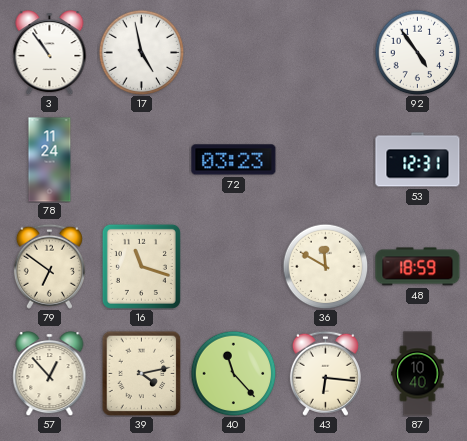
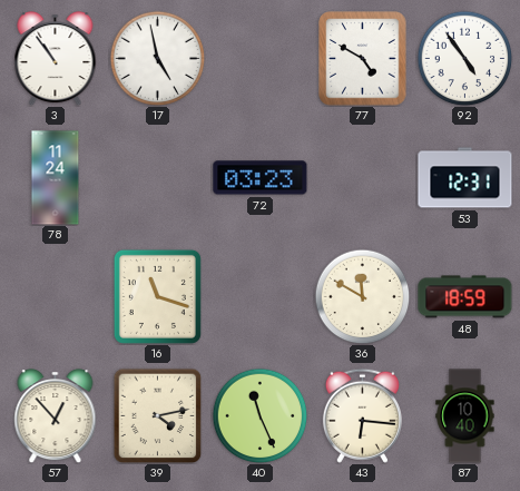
77: none -> 4:50 (363, 59)
79: 6:51 -> none (49, 266)
40: 11:23 -> 11:26 (259, 415)
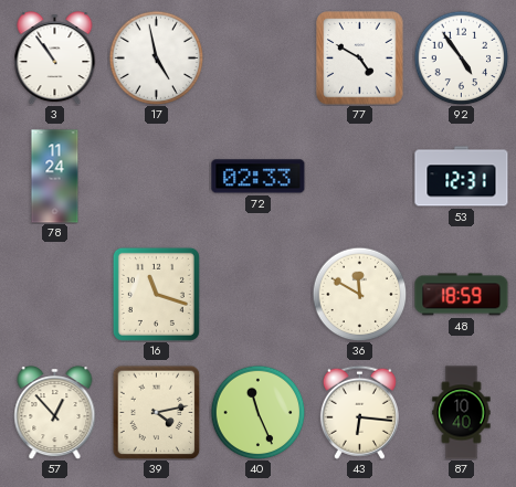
72: 03:23 -> 02:33 (259, 177)
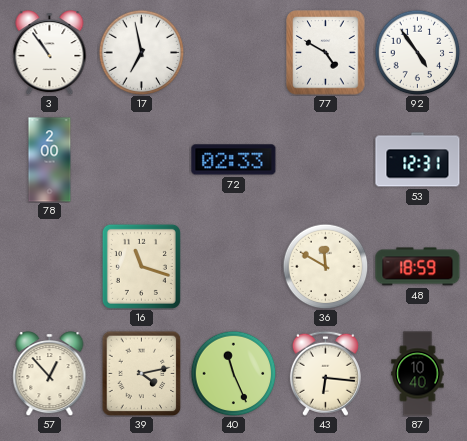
17: 4:58 -> 6:58 (141, 52)
78: 11:24 -> 2:00 (50, 160)
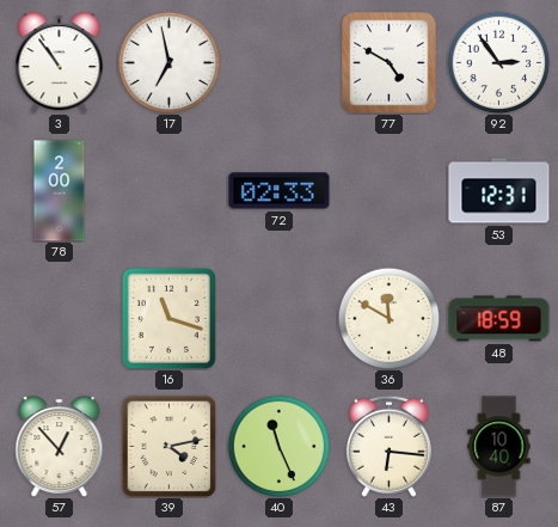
92: 4:54 -> 2:54 (498, 62)
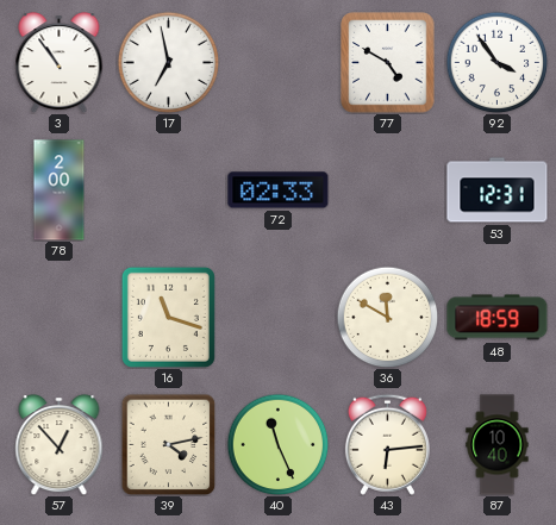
92: 2:54 -> 3:54 (496, 62)
43: 6:16 -> 6:14 (387, 444)
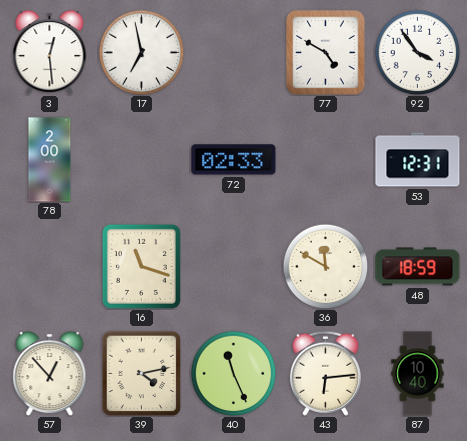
3: 10:54 -> 12:29 (50, 53)
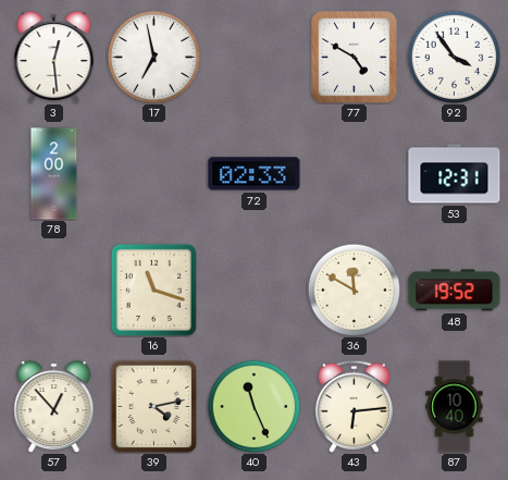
48: 18:59 -> 19:52 (455, 291)
